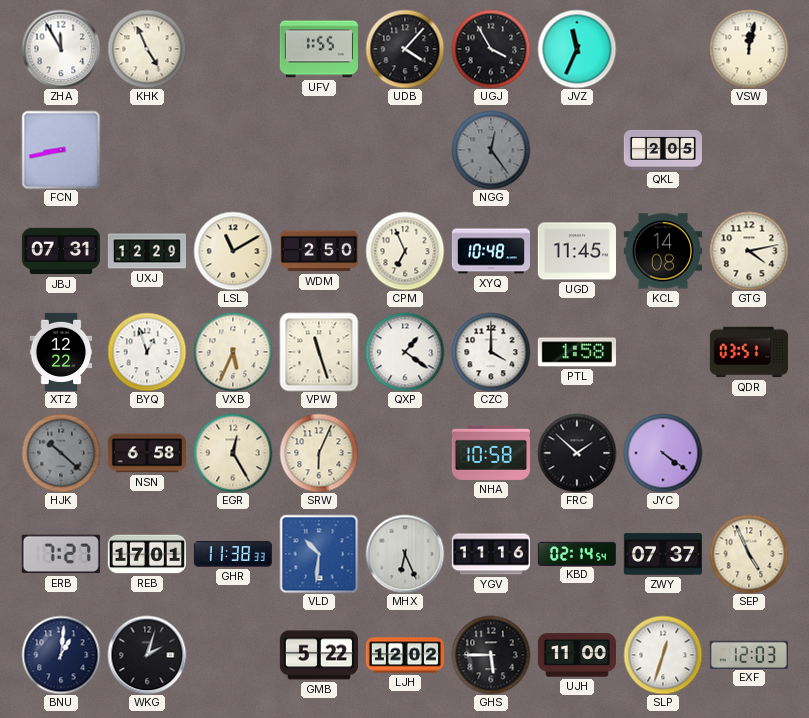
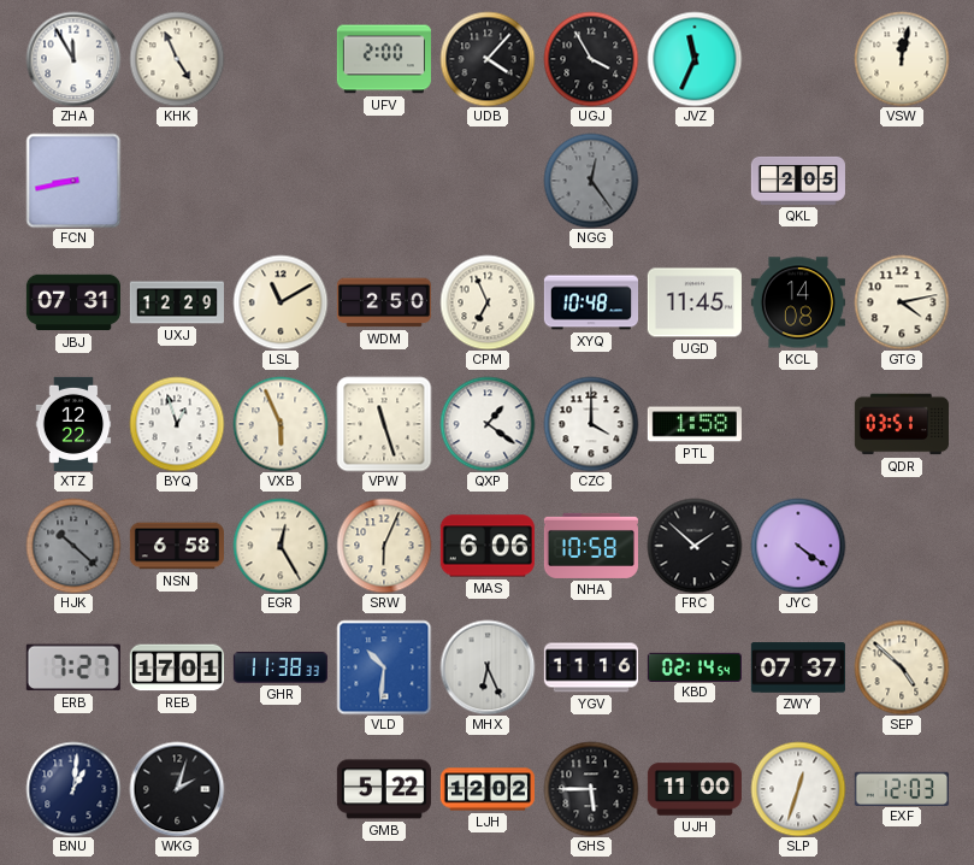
UFV: 1:55 -> 2:00 (384, 59)
VXB: 5:34 -> 5:56 (281, 424)
MAS: none -> 6:06 (488, 546)
SEP: 4:56 -> 4:52 (902, 667)
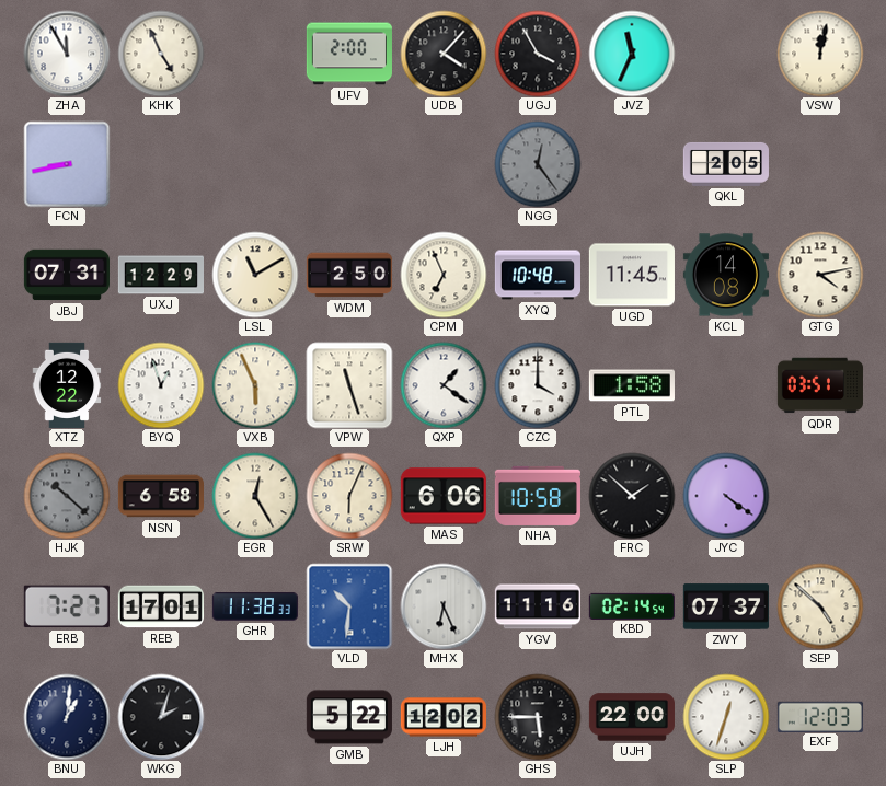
UJH: 11:00 -> 22:00 (632, 717)
